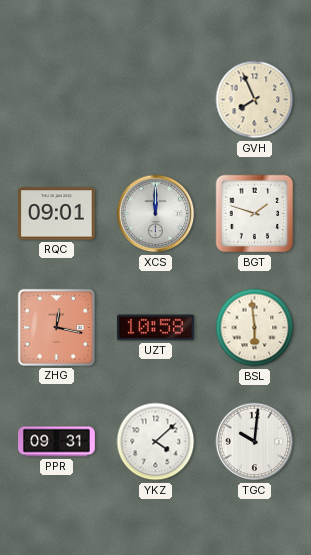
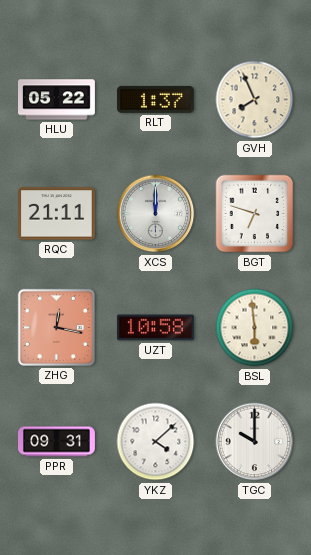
HLU: none -> 05:22 (57, 100)
RLT: none -> 1:37 (155, 99)
RQC: 09:01 -> 21:11 (56, 214)
BGT: 1:48 -> 6:48 (255, 214)
TGC: 10:01 -> 10:00 (255, 442)
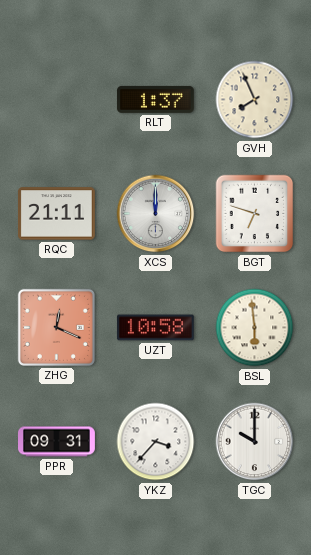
HLU: 05:22 -> none (57, 100)
ZHG: 12:17 -> 12:19 (56, 327)
YKZ: 4:08 -> 3:37 (156, 442)
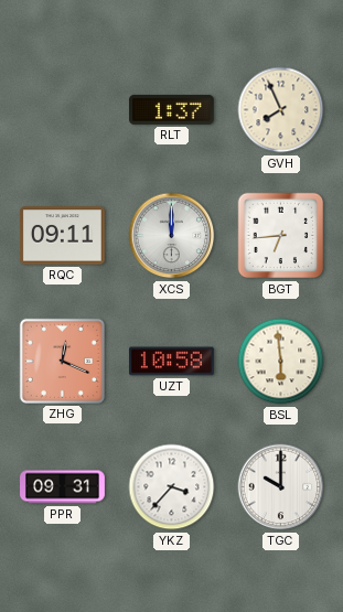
RQC: 21:11 -> 09:11 (62, 236)
BGT: 6:48 -> 6:44 (281, 236)
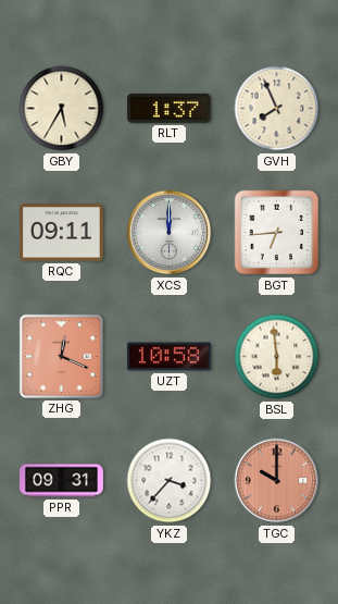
GBY: none -> 5:35 (62, 109)
TGC dial: white -> salmon (277, 481)
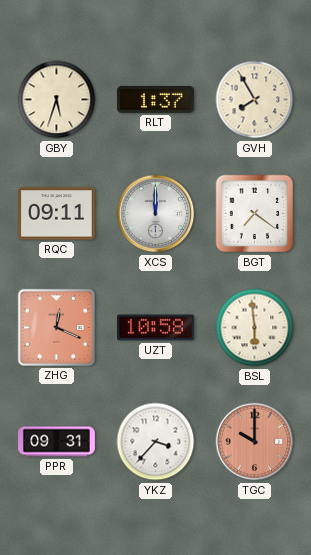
GBY: 5:35 -> 5:33 (57, 100)
GVH: 7:56 -> 7:55 (255, 100)
BGT: 6:44 -> 7:21 (255, 214)
